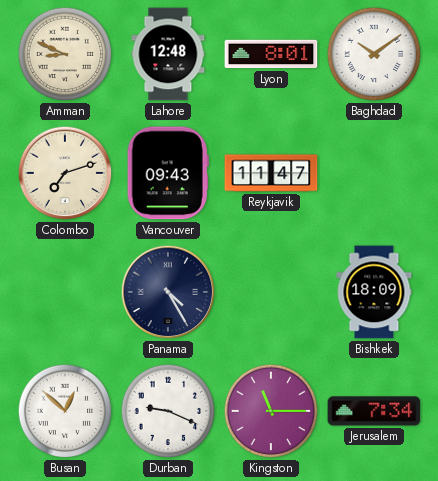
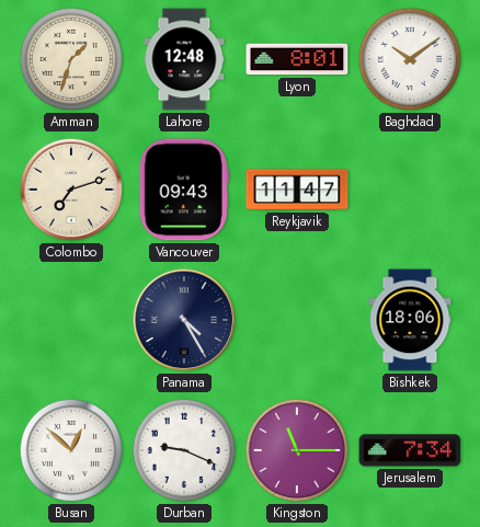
Amman: 8:49 -> 1:33 (71, 59)
Bishkek: 18:09 -> 18:06 (410, 320)
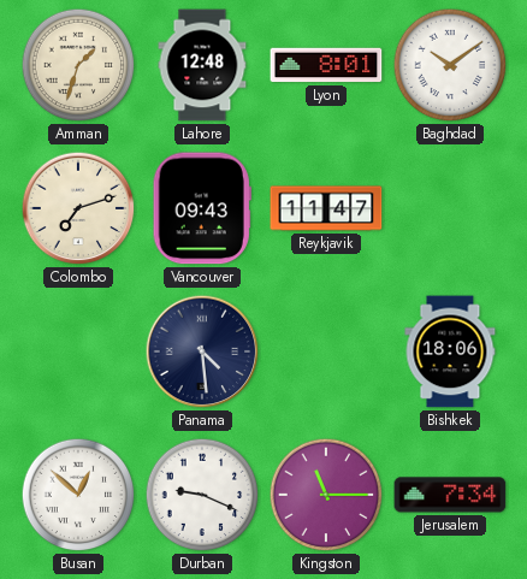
Panama: 4:25 -> 4:29 (202, 351)
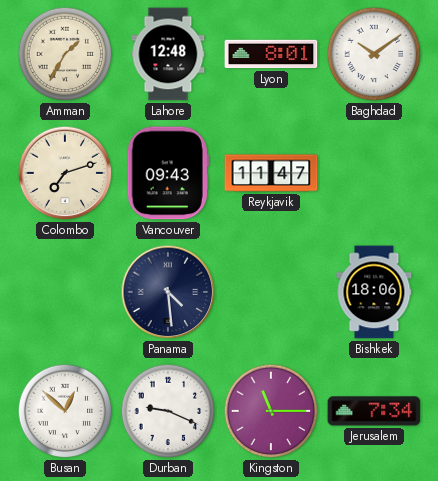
Amman: 1:33 -> 1:35 (65, 54)
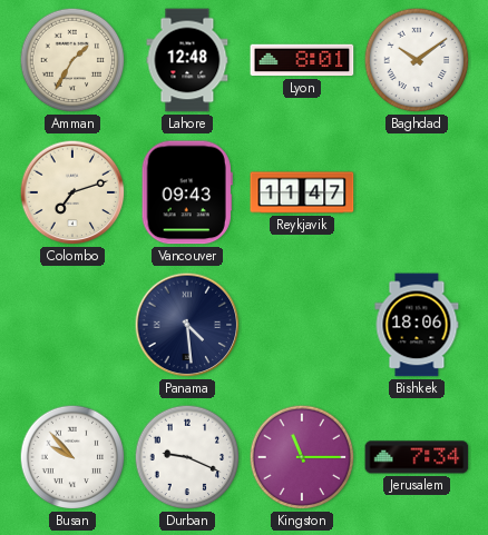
Busan: 12:52 -> 9:53 (72, 457)
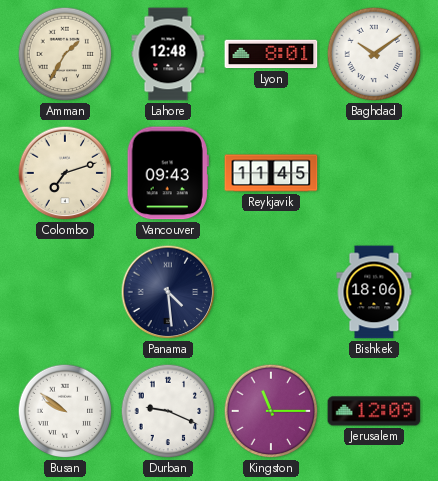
Reykjavik: 11:47 -> 11:45 (271, 173)
Busan: 9:53 -> 9:51 (65, 411)
Jerusalem: 7:34 -> 12:09 (374, 411)
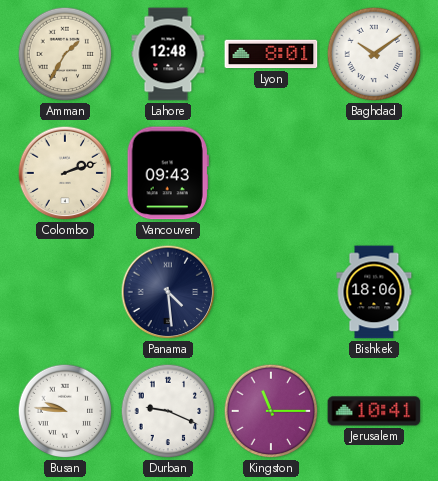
Colombo: 7:12 -> 2:12 (65, 173)
Reykjavik: 11:45 -> none (271, 173)
Busan: 9:51 -> 9:46 (65, 411)
Jerusalem: 12:09 -> 10:41 (374, 411)
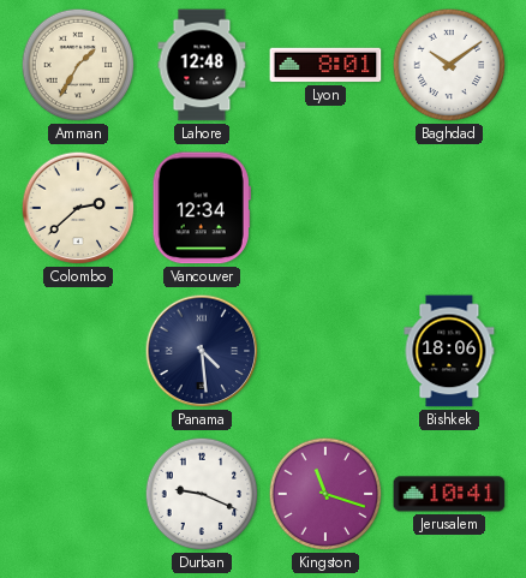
Colombo: 2:12 -> 2:38 (78, 208)
Vancouver: 09:43 -> 12:34 (202, 208)
Busan: 9:46 -> none (65, 411)
Kingston: 11:15 -> 11:18 (325, 494)
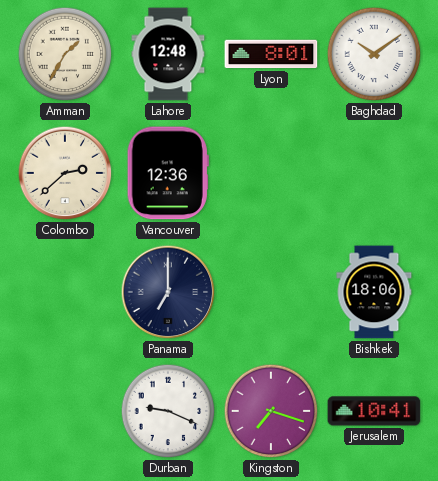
Vancouver: 12:34 -> 12:36 (168, 173)
Panama: 4:29 -> 7:00 (168, 292)
Kingston: 11:18 -> 7:18 (271, 411)
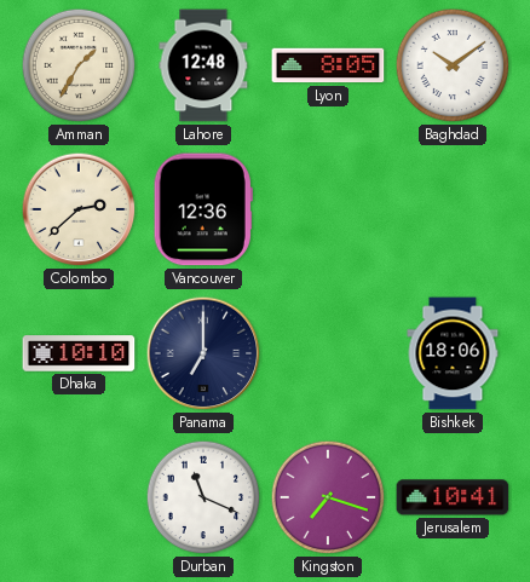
Lyon: 8:01 -> 8:05 (328, 65)
Dhaka: none -> 10:10 (79, 353)
Durban: 9:19 -> 11:19 (203, 497)
